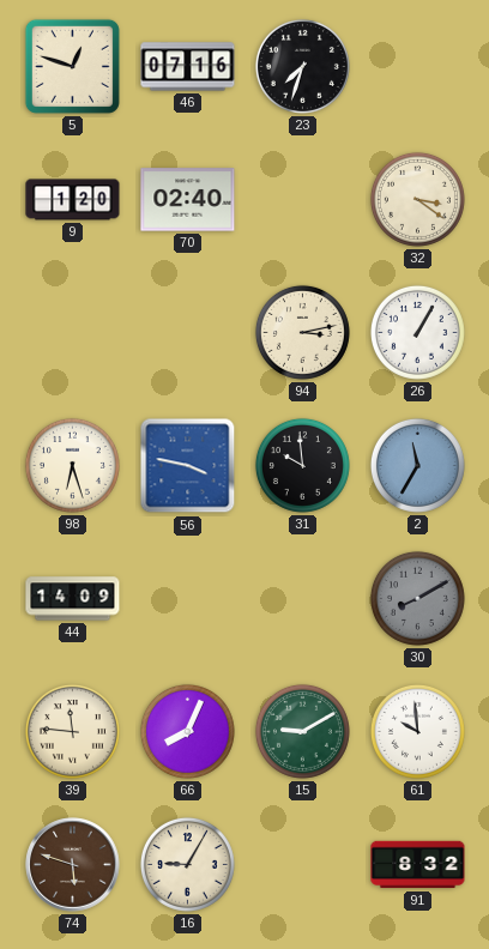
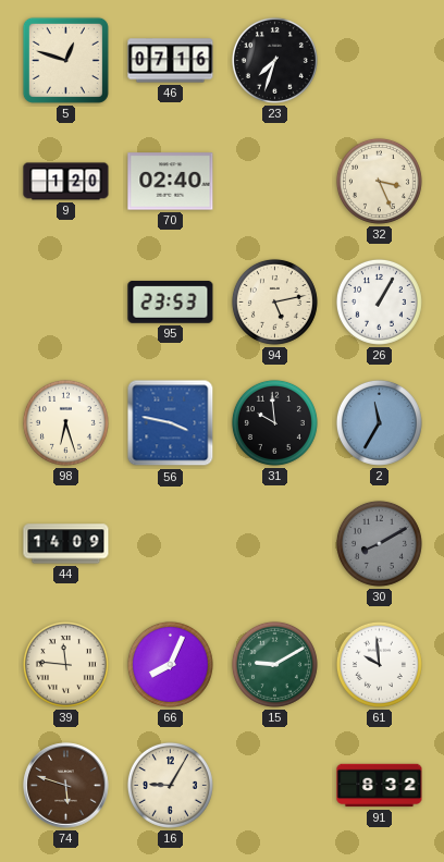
32: 3:21 -> 3:26 (379, 181)
95: none -> 23:53 (171, 301)
94: 3:13 -> 5:13 (274, 301)
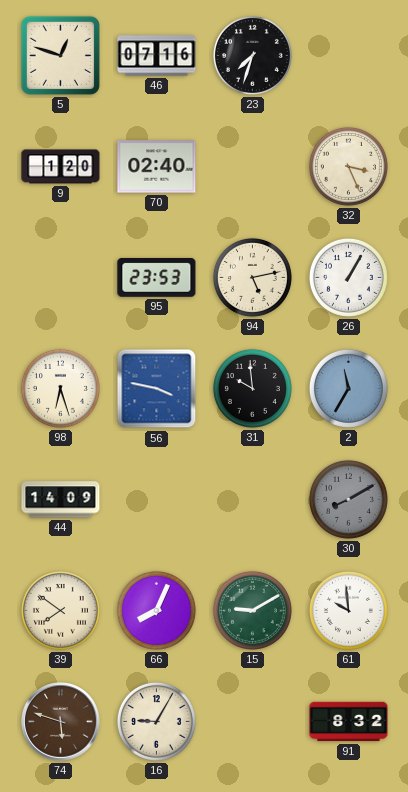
39: 11:46 -> 7:51 (60, 610)
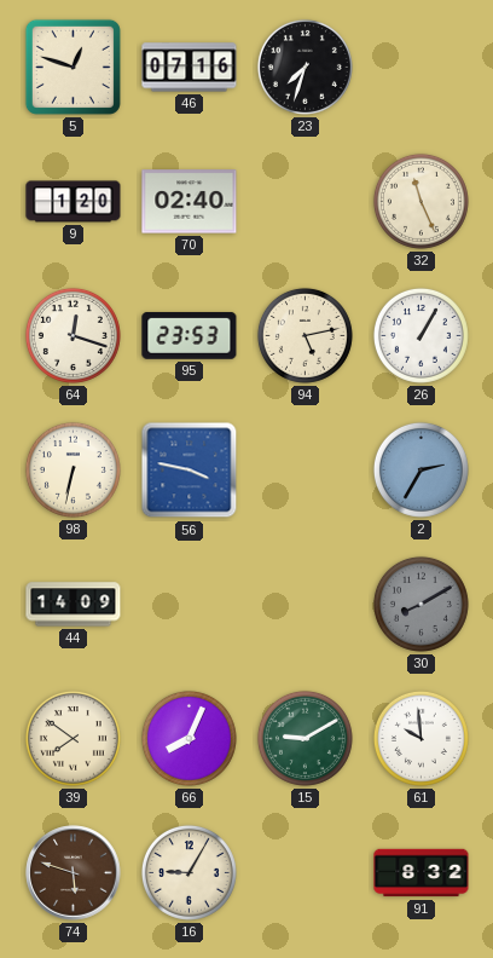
32: 3:26 -> 11:26 (420, 201)
64: none -> 12:18 (72, 335)
98: 6:27 -> 6:32 (72, 469)
31: 9:59 -> none (252, 388)
2: 11:35 -> 2:35 (420, 469)
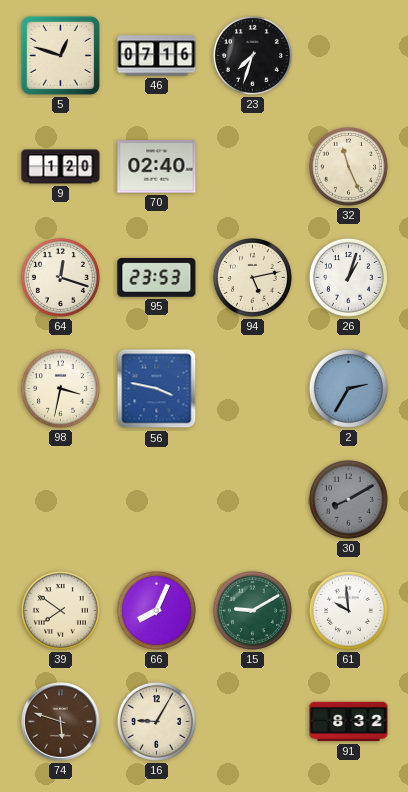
26: 1:05 -> 1:03 (348, 277)
98: 6:32 -> 3:32 (60, 388)
44: 14:09 -> none (74, 605)
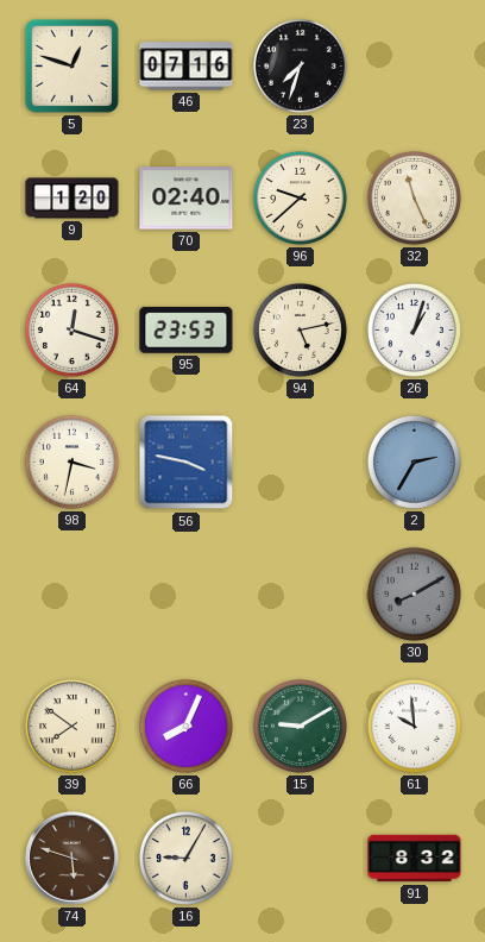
96: none -> 9:38 (300, 197)
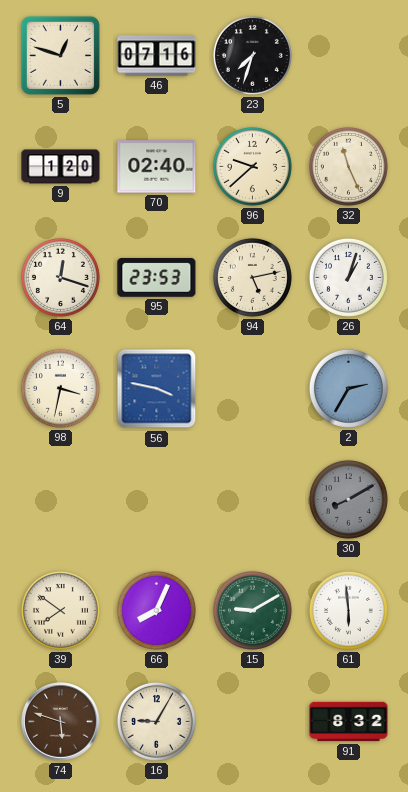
61: 9:59 -> 5:59 (348, 610)
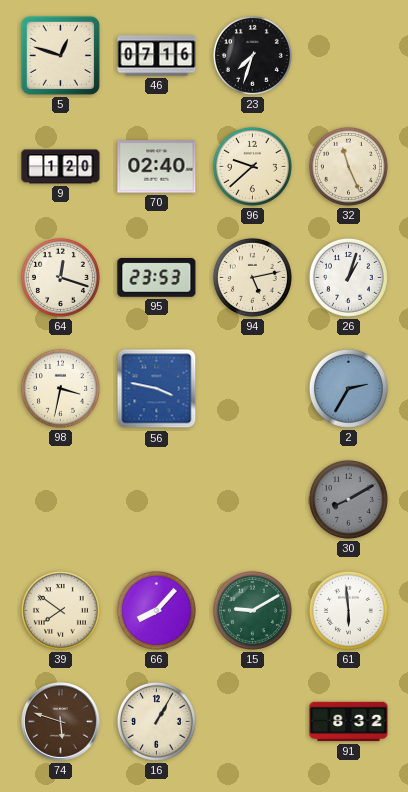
66: 8:04 -> 8:07 (156, 610)
16: 9:05 -> 1:05 (156, 721)
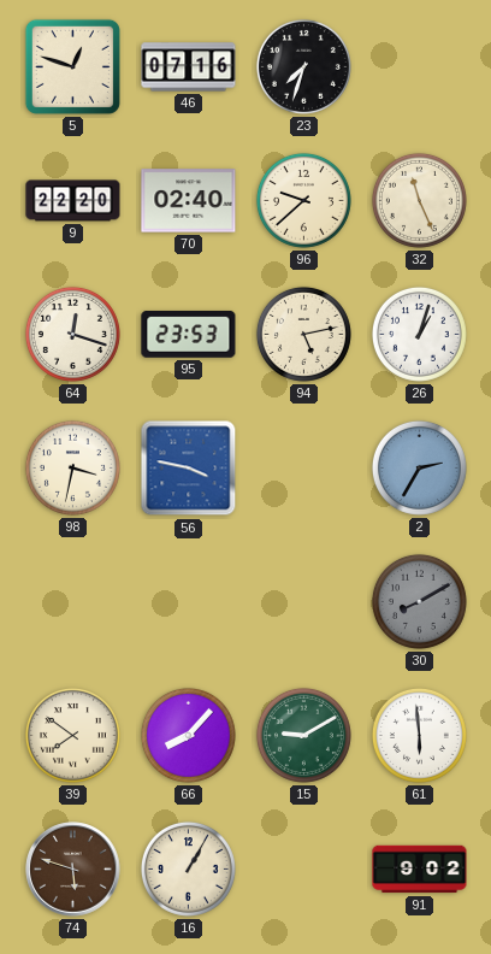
9: 1:20 -> 22:20 (73, 201)
91: 8:32 -> 9:02 (420, 870)
